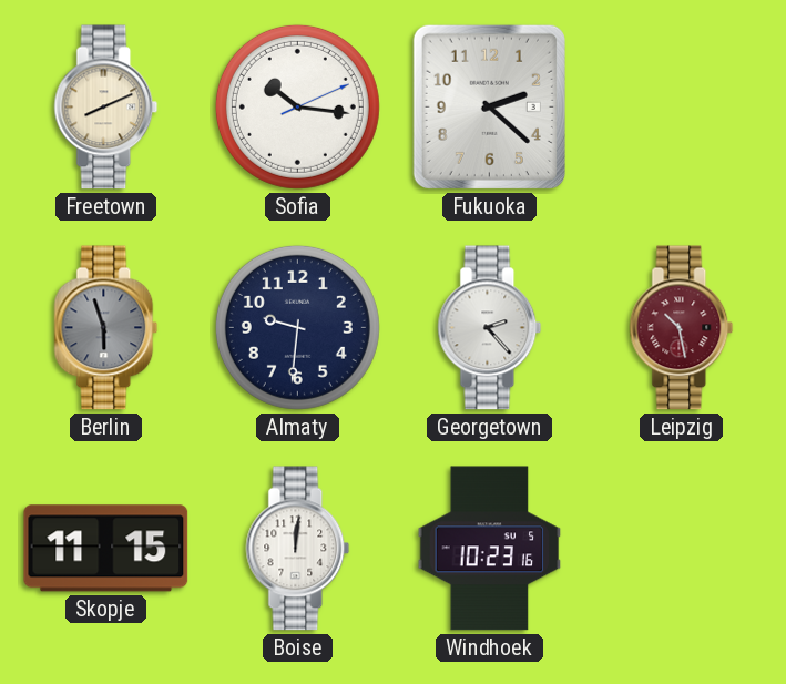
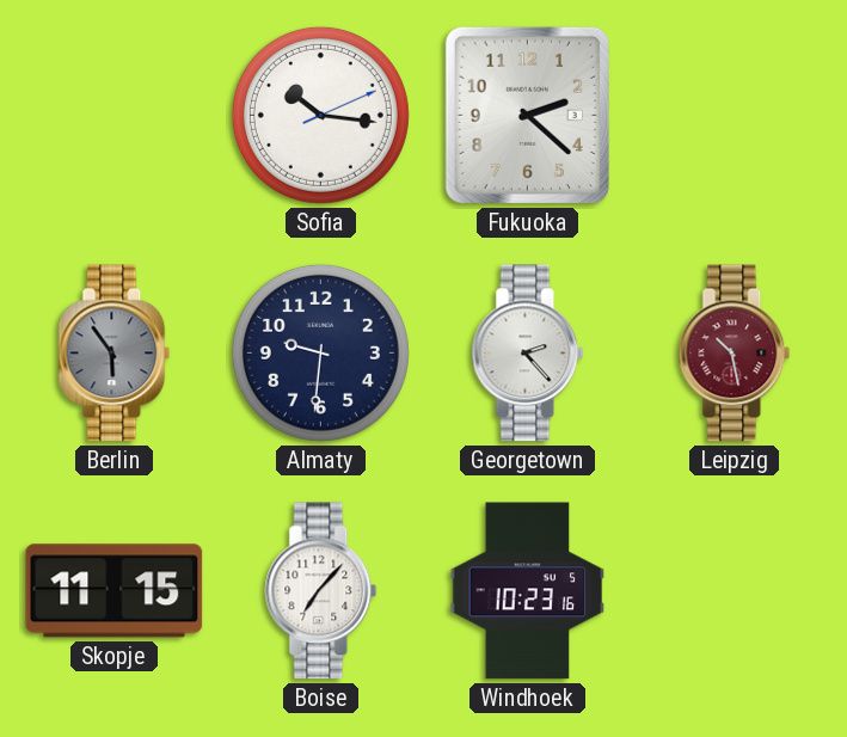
Freetown: 8:11 -> none (106, 108)
Berlin: 5:57 -> 5:54 (115, 354)
Boise: 12:01 -> 7:07 (321, 591)
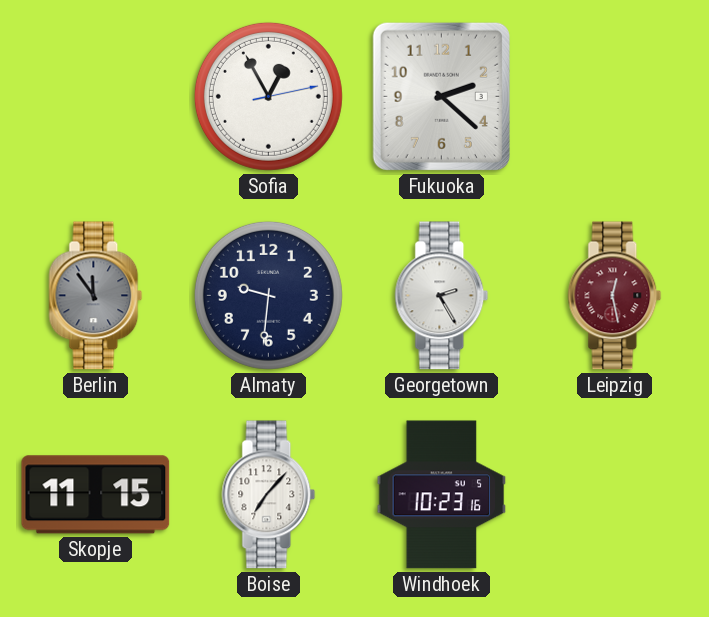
Sofia: 10:16 -> 12:55 (268, 96)
Berlin: 5:54 -> 11:54 (96, 296)
Georgetown: 2:23 -> 2:25 (442, 296)
Leipzig: 10:28 -> 12:28 (615, 296)
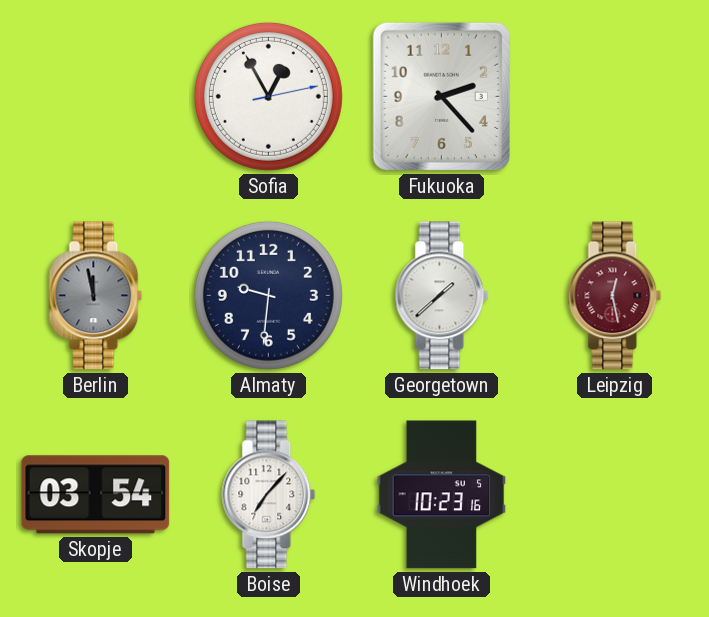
Fukuoka: 2:22 -> 2:23 (441, 96)
Berlin: 11:54 -> 11:58 (96, 296)
Georgetown: 2:25 -> 1:38 (442, 296)
Skopje: 11:15 -> 03:54 (96, 495)
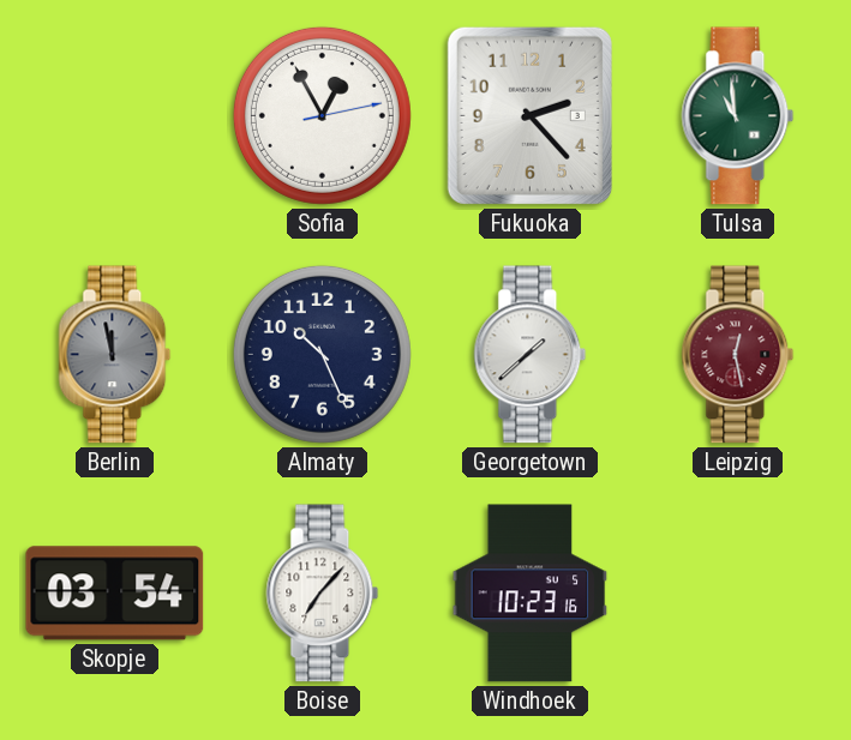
Tulsa: none -> 10:59 (738, 116)
Almaty: 9:31 -> 10:26 (322, 354)
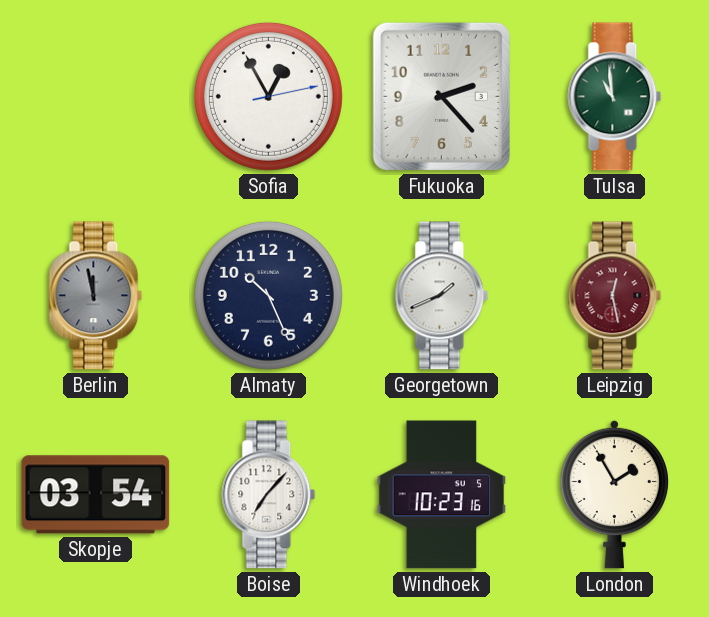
Georgetown: 1:38 -> 1:41 (442, 296)
London: none -> 1:55 (615, 494)
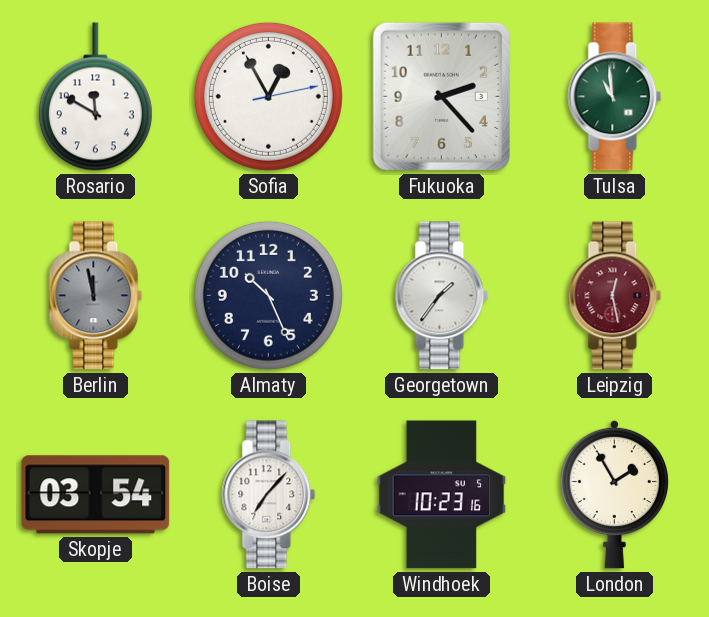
Rosario: none -> 11:50 (95, 97)
Georgetown: 1:41 -> 1:36 (442, 296)
